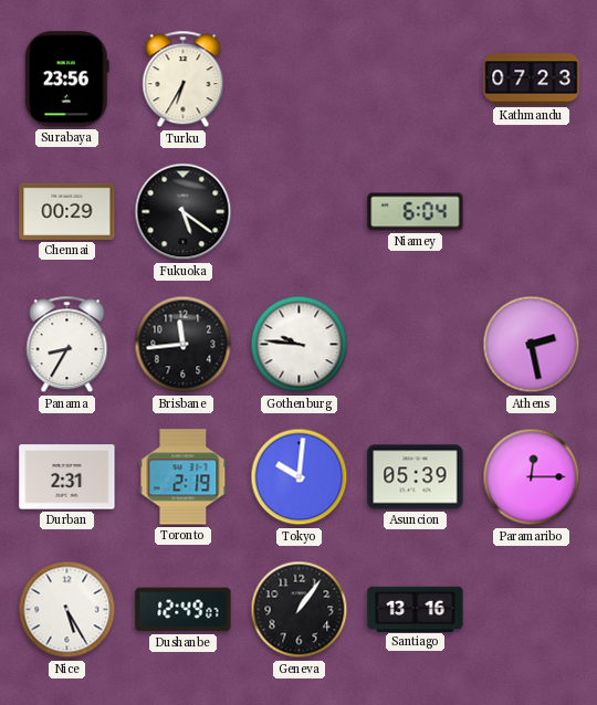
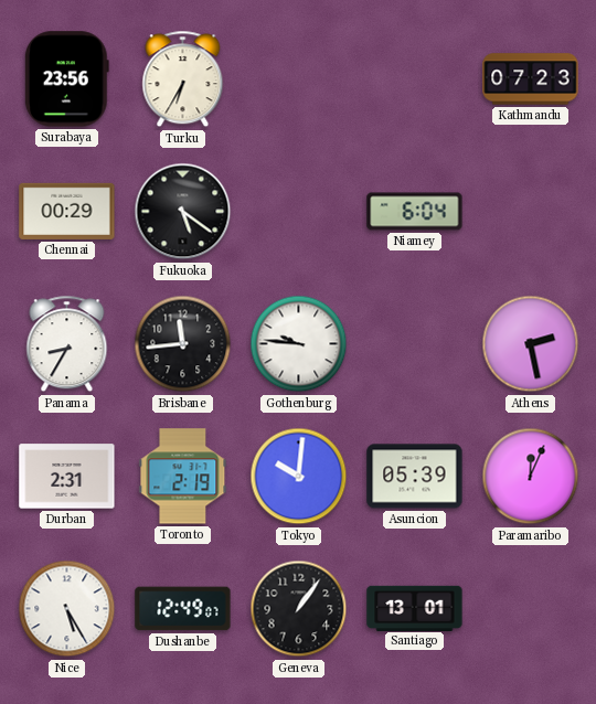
Paramaribo: 12:15 -> 12:04 (531, 477)
Santiago: 13:16 -> 13:01 (415, 608)
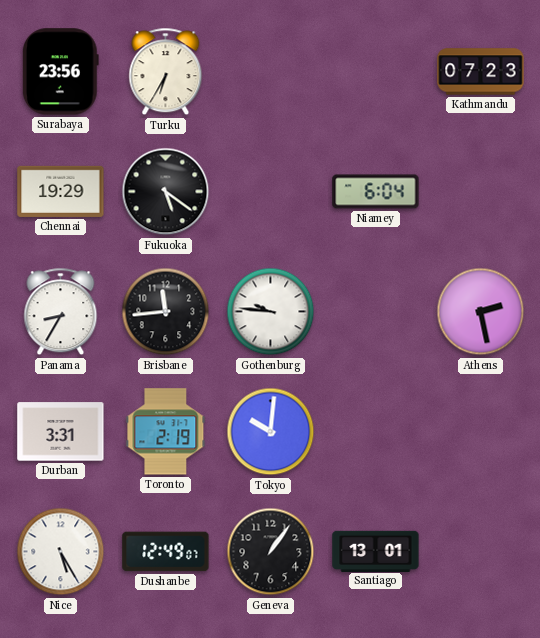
Chennai: 00:29 -> 19:29 (61, 191)
Durban: 2:31 -> 3:31 (61, 432)
Asuncion: 05:39 -> none (415, 477)
Paramaribo: 12:04 -> none (531, 477)
